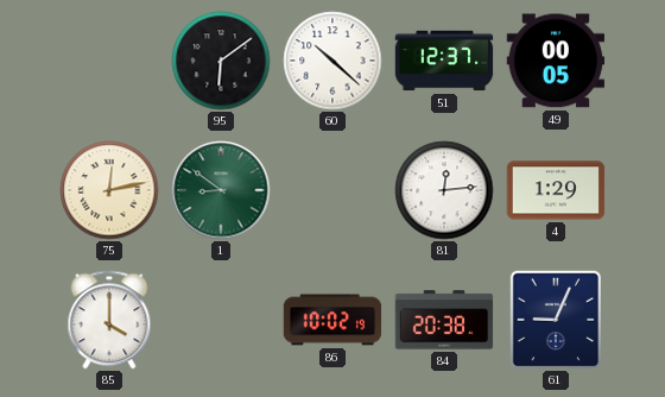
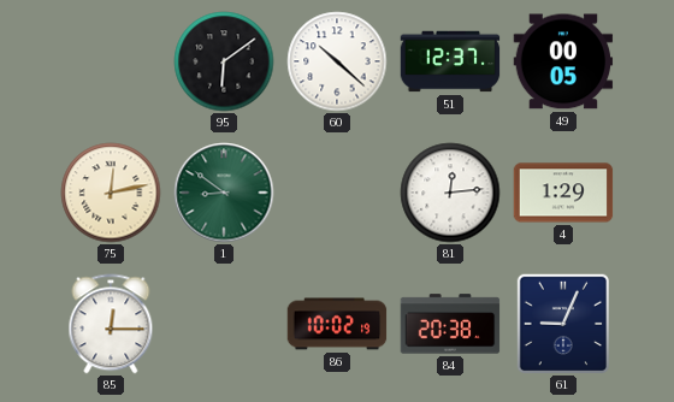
85: 4:00 -> 12:15 (111, 324)
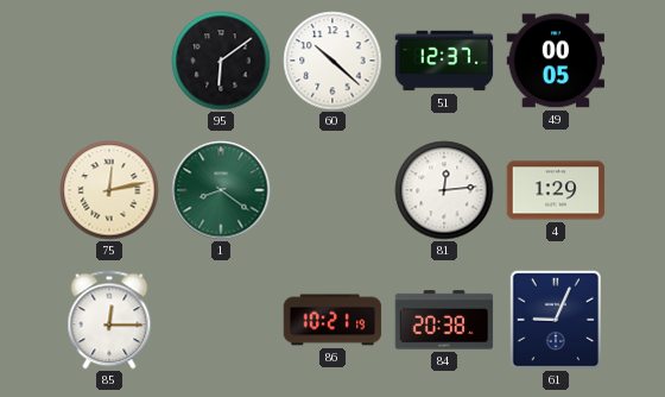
1: 8:51 -> 8:21 (221, 190)
86: 10:02 -> 10:21 (332, 320)
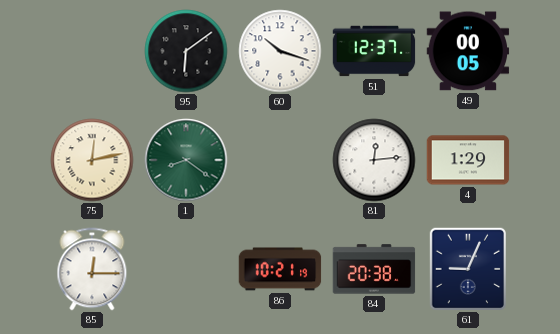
60: 10:22 -> 10:18 (280, 51)
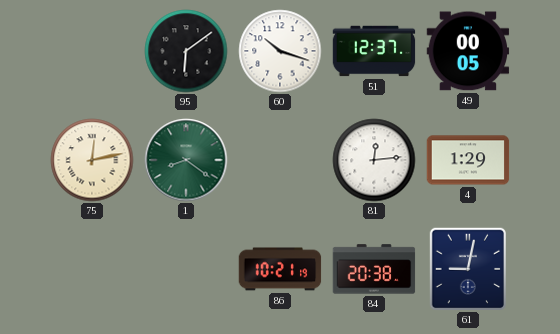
85: 12:15 -> none (92, 269)
61: 9:04 -> 9:02 (468, 269)
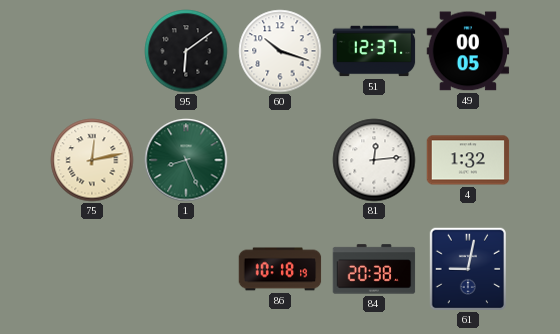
1: 8:21 -> 8:26 (186, 160)
4: 1:29 -> 1:32 (468, 160)
86: 10:21 -> 10:18 (280, 269)
